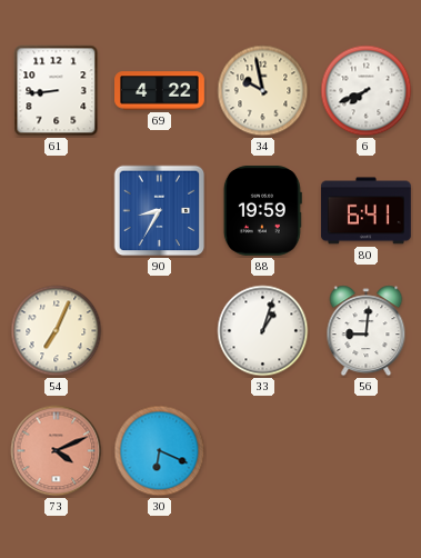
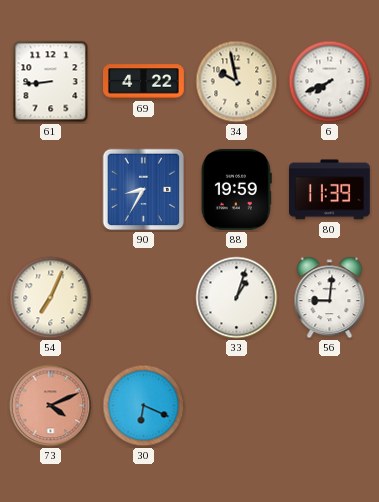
80: 6:41 -> 11:39 (329, 190)
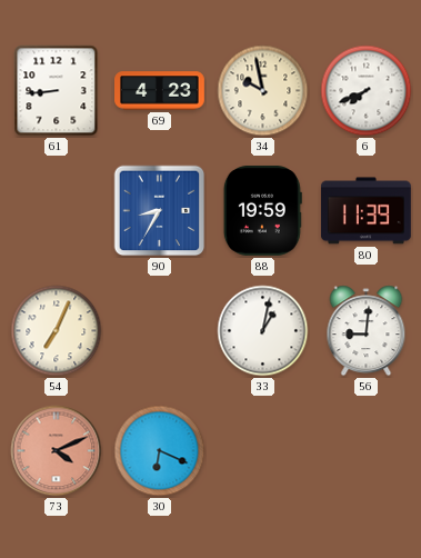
69: 4:22 -> 4:23 (160, 91)
33: 1:03 -> 1:02 (263, 331)
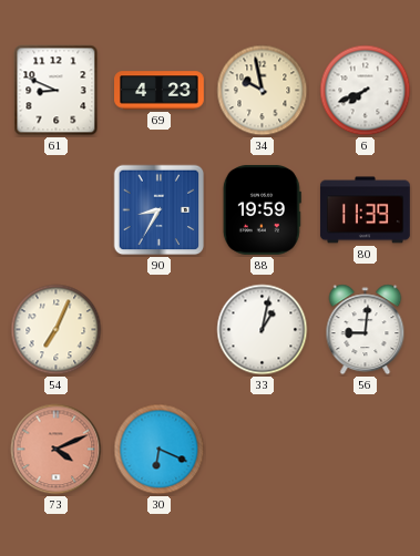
61: 8:44 -> 8:49 (57, 91)
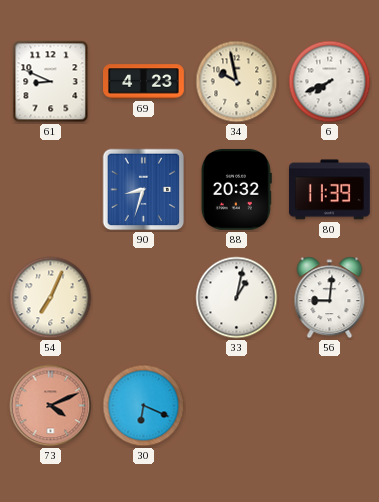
90: 8:35 -> 8:33 (144, 190)
88: 19:59 -> 20:32 (236, 189)
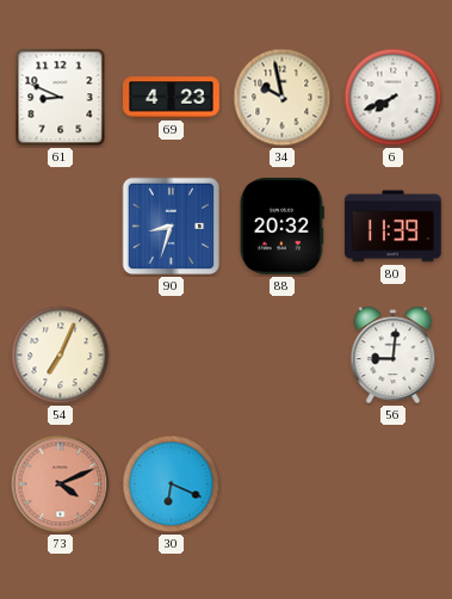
33: 1:02 -> none (237, 298)
